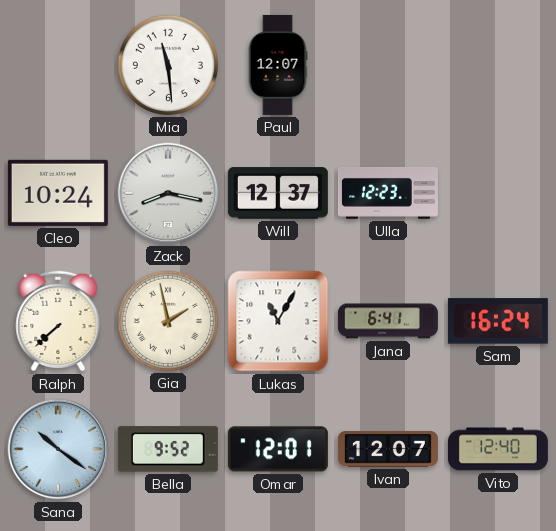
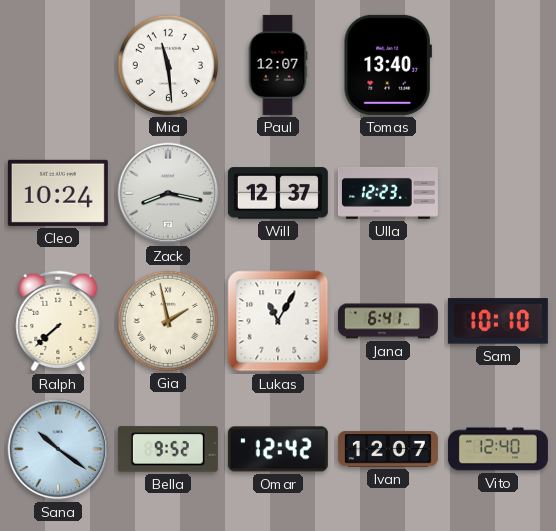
Tomas: none -> 13:40 (388, 65)
Sam: 16:24 -> 10:10 (498, 321)
Omar: 12:01 -> 12:42 (278, 449)
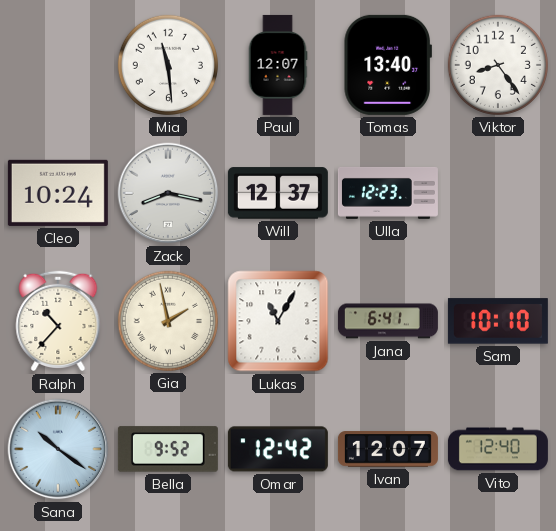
Viktor: none -> 8:24 (498, 65)
Ralph: 7:38 -> 10:37 (58, 321)
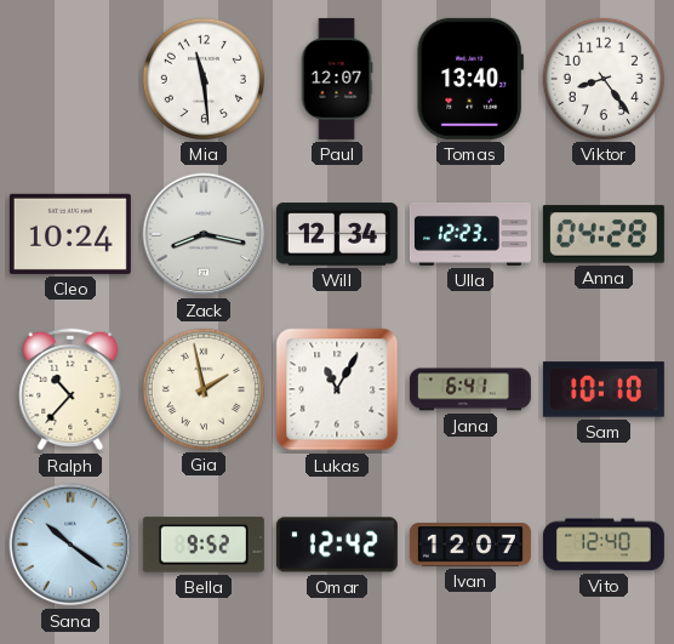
Will: 12:37 -> 12:34 (337, 234)
Anna: none -> 04:28 (604, 234)
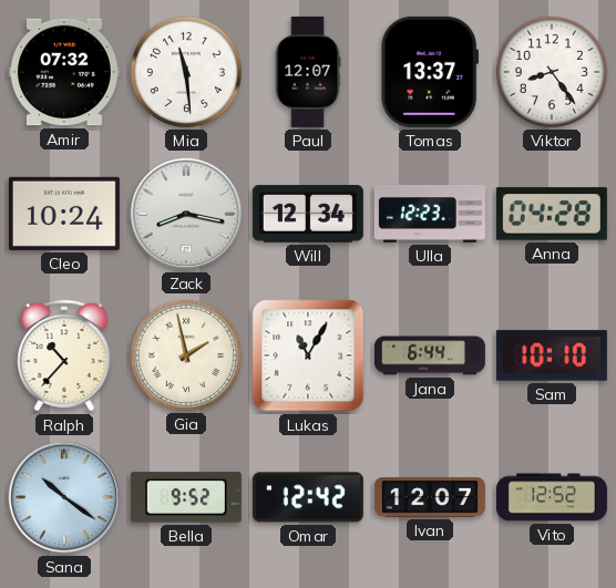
Amir: none -> 07:32 (64, 72)
Tomas: 13:40 -> 13:37 (430, 72)
Jana: 6:41 -> 6:44 (430, 355)
Vito: 12:40 -> 12:52 (552, 497)
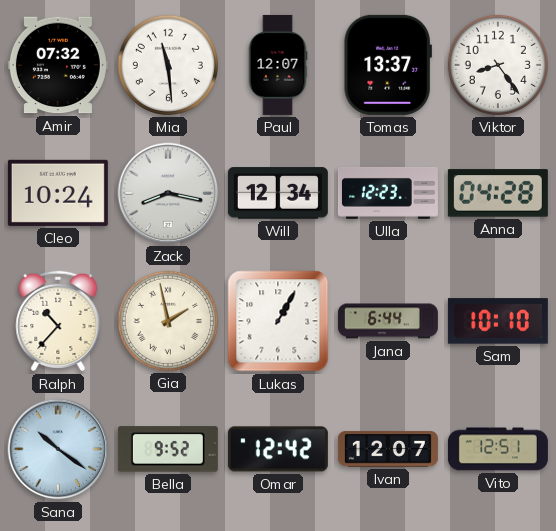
Lukas: 11:05 -> 1:05 (278, 321)
Vito: 12:52 -> 12:51 (498, 449)
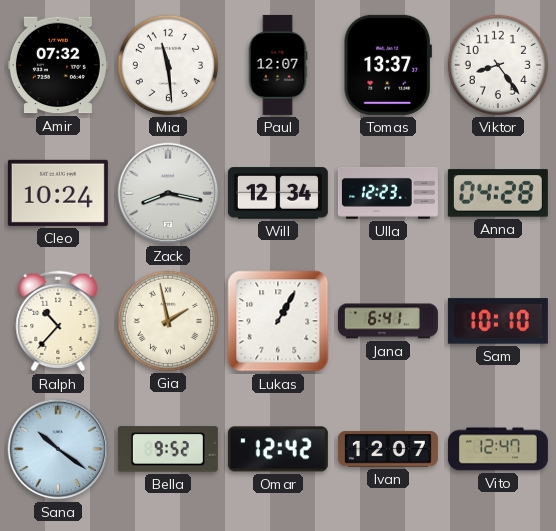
Jana: 6:44 -> 6:41 (388, 321)
Vito: 12:51 -> 12:47 (498, 449)
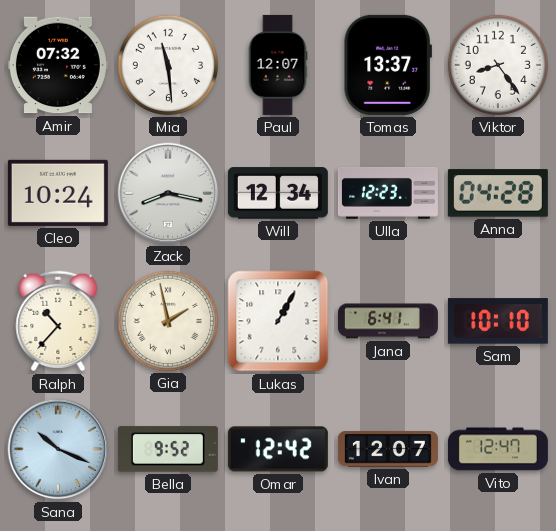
Sana: 10:21 -> 10:19 (58, 449)
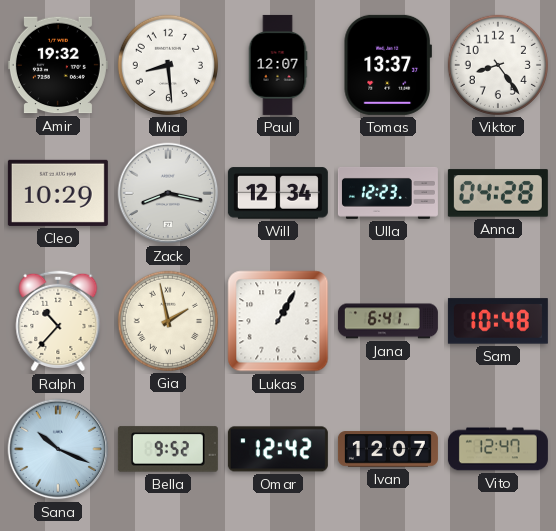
Amir: 07:32 -> 19:32 (58, 65)
Mia: 11:29 -> 8:29 (168, 65)
Cleo: 10:24 -> 10:29 (58, 193)
Sam: 10:10 -> 10:48 (498, 321)
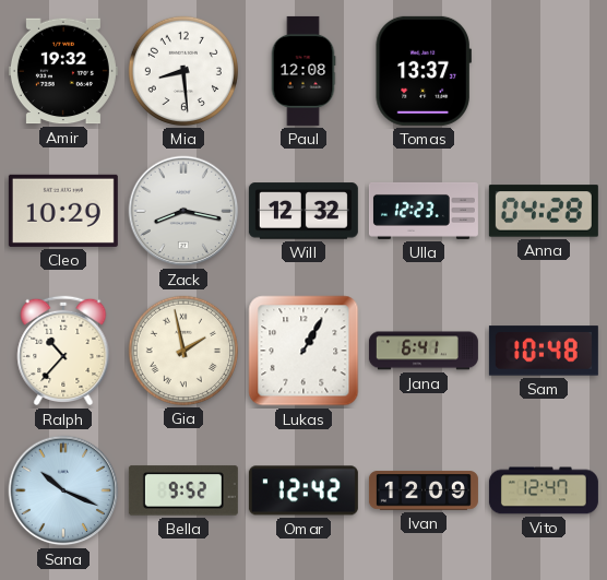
Paul: 12:07 -> 12:08 (303, 71)
Viktor: 8:24 -> none (498, 65)
Will: 12:34 -> 12:32 (303, 211)
Ivan: 12:07 -> 12:09 (424, 490)
